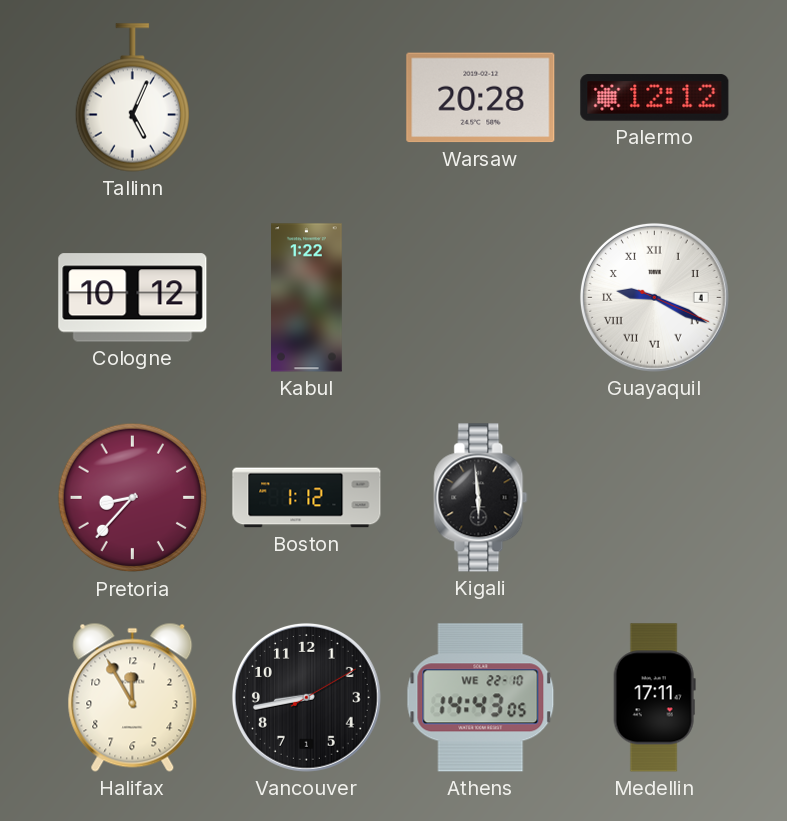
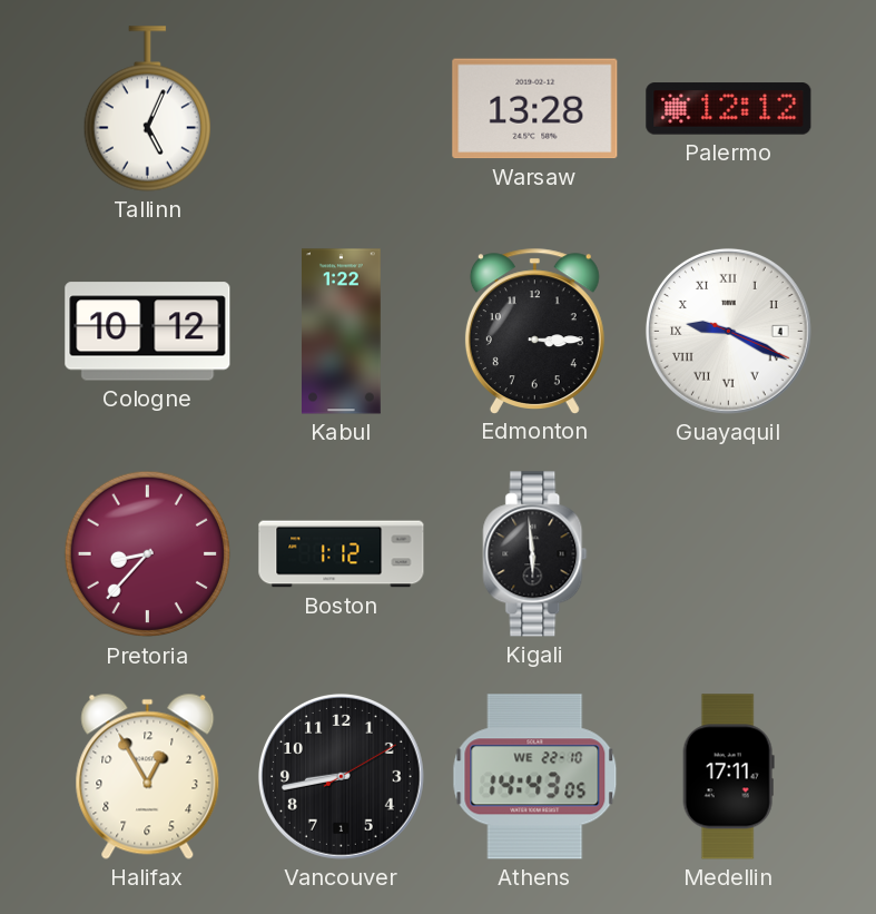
Warsaw: 20:28 -> 13:28 (535, 109)
Edmonton: none -> 3:15 (534, 331)
Halifax: 11:55 -> 12:55 (148, 776)
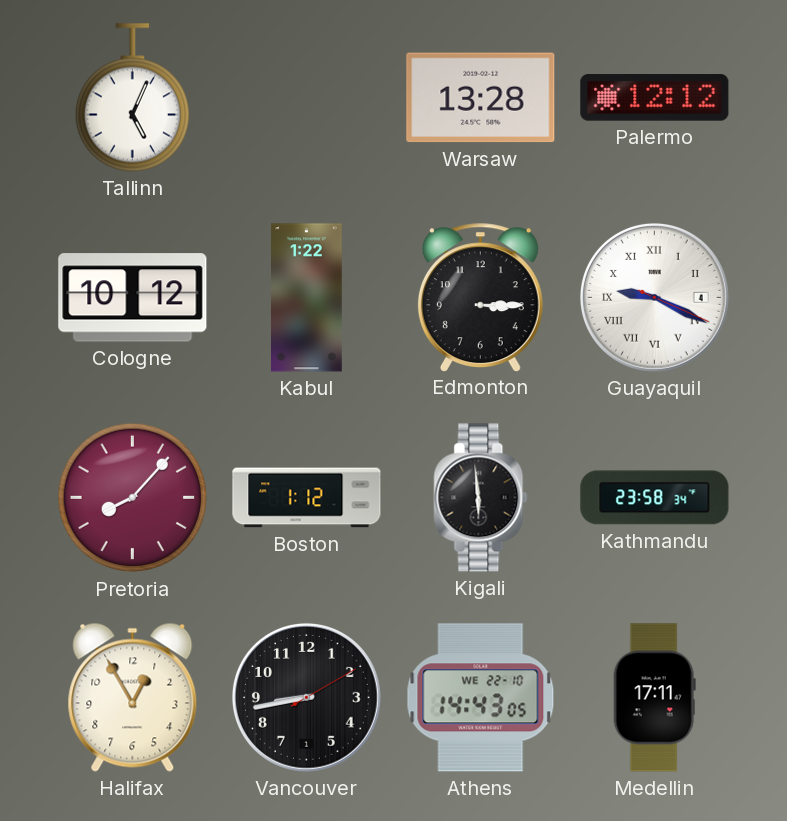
Pretoria: 8:37 -> 8:07 (133, 498)
Kathmandu: none -> 23:58 (655, 498)
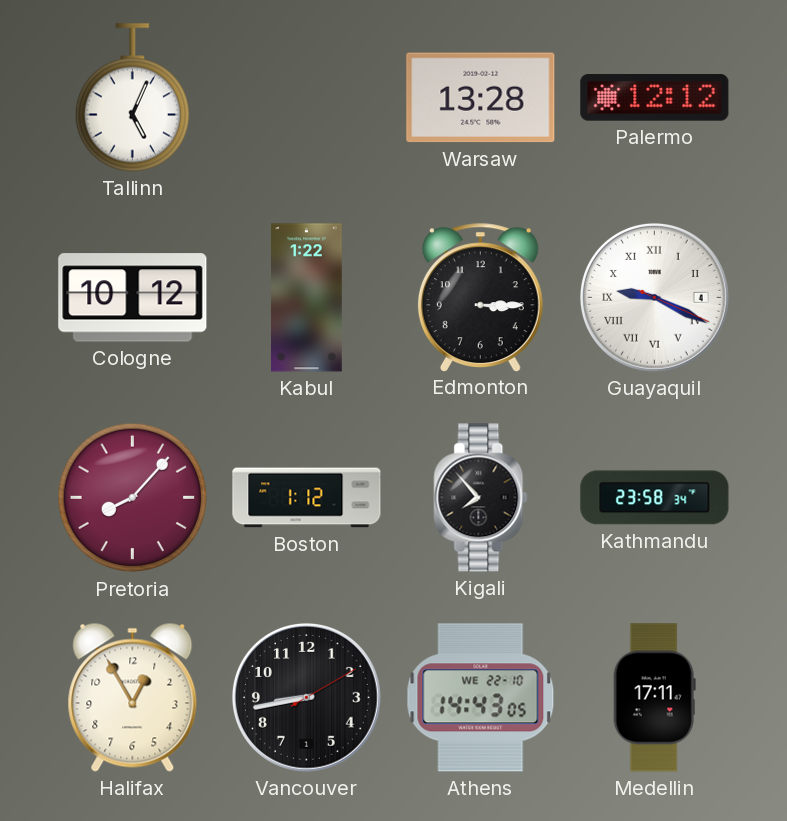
Kigali: 5:59 -> 7:53 (481, 498)
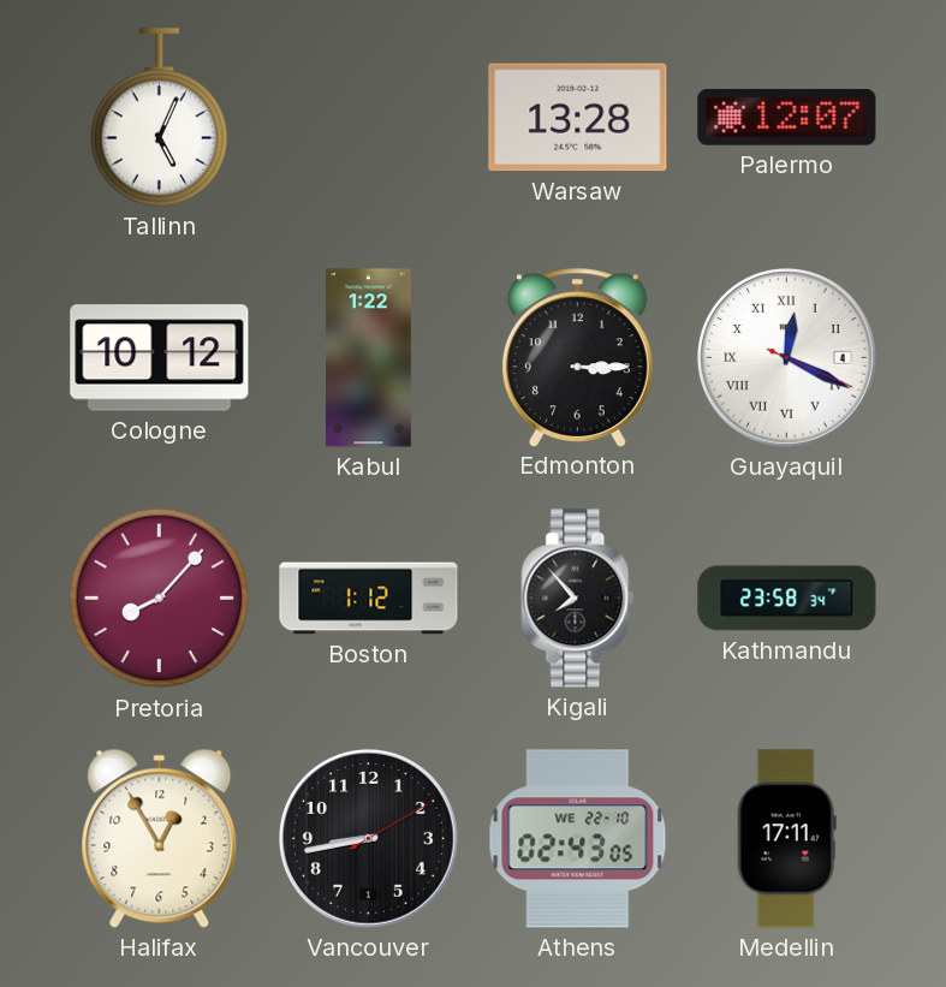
Palermo: 12:12 -> 12:07 (787, 118)
Guayaquil: 9:19 -> 12:19 (786, 357)
Athens: 14:43 -> 02:43 (578, 839)
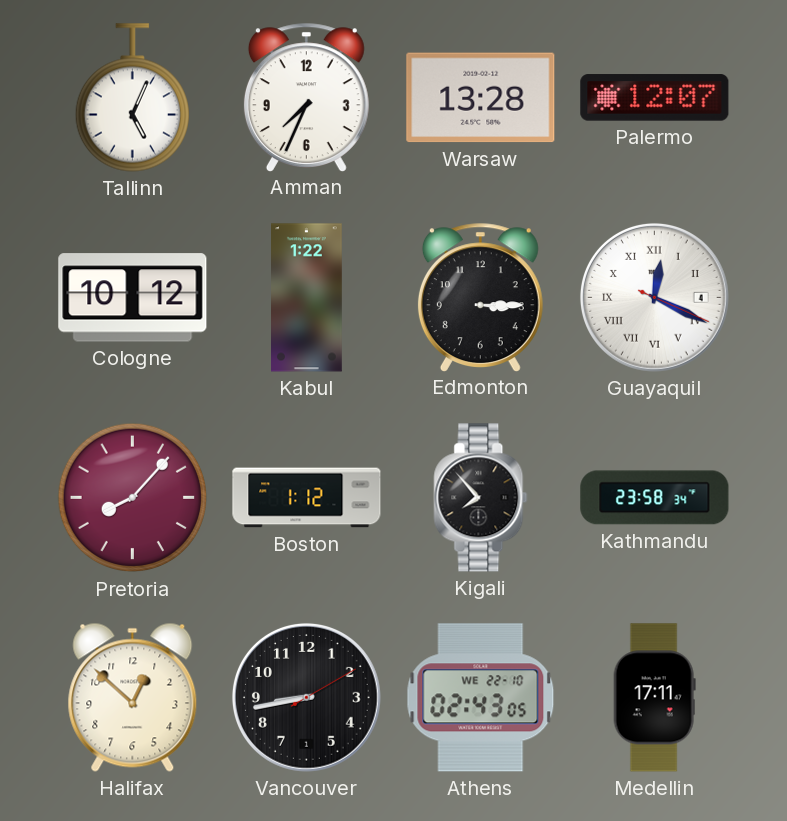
Amman: none -> 7:34 (306, 97)
Halifax: 12:55 -> 12:52 (133, 697)
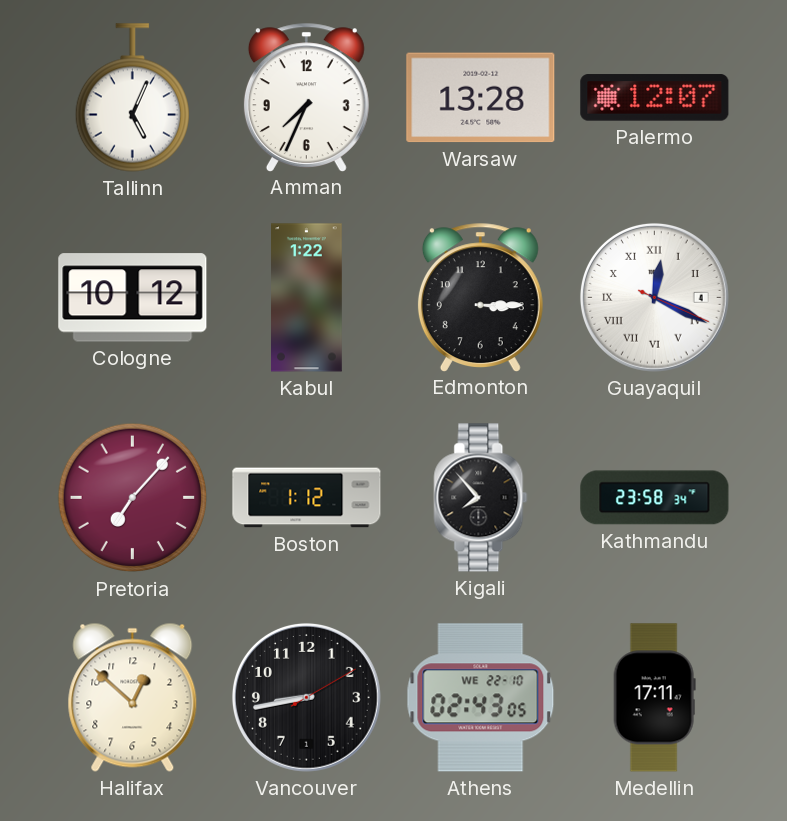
Pretoria: 8:07 -> 7:07 (133, 498)
